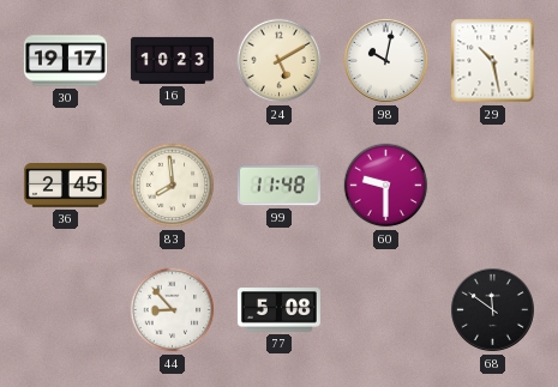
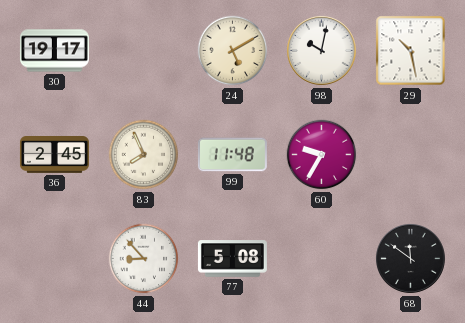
16: 10:23 -> none (172, 60)
83: 7:59 -> 7:56 (144, 155)
60: 9:30 -> 9:35 (322, 155)
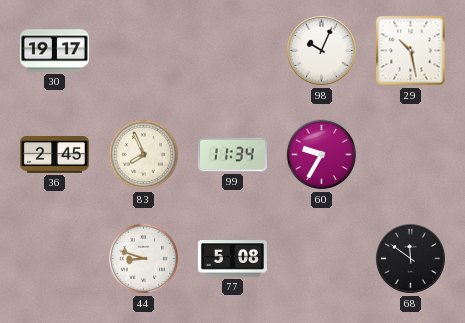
24: 5:10 -> none (233, 51)
98: 10:02 -> 10:04 (322, 51)
99: 11:48 -> 11:34 (232, 155)
44: 8:53 -> 8:48 (144, 259)
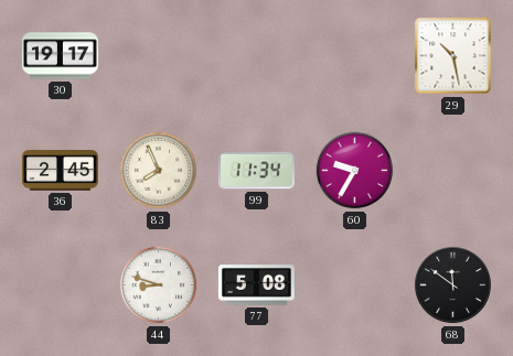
98: 10:04 -> none (322, 51)
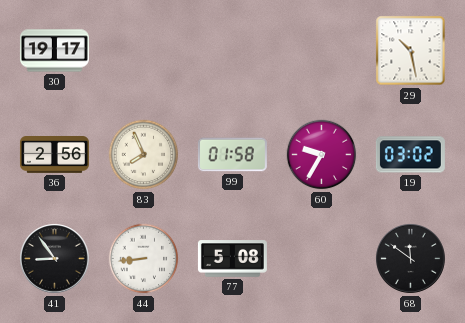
36: 2:45 -> 2:56 (54, 155)
99: 11:34 -> 01:58 (232, 155)
19: none -> 03:02 (410, 155)
41: none -> 8:54 (55, 259)
44: 8:48 -> 8:44 (144, 259)
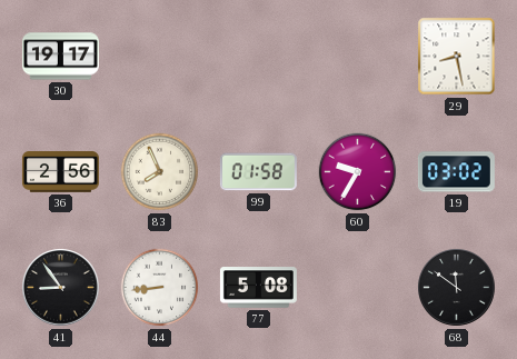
29: 10:28 -> 8:28 (457, 57)
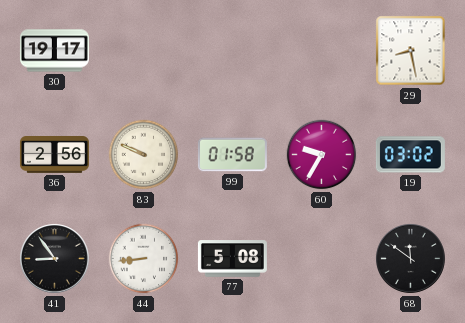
83: 7:56 -> 9:49 (144, 155)
